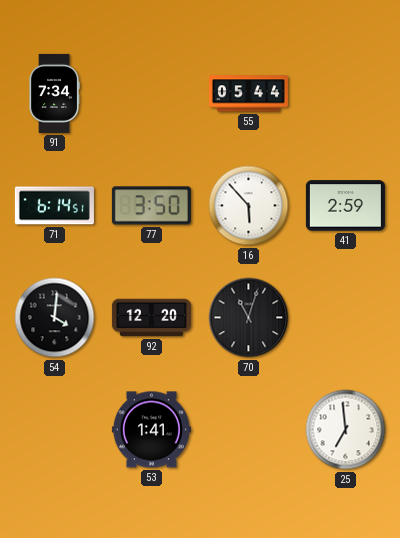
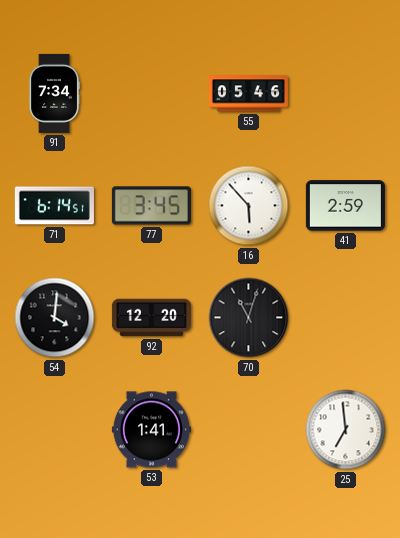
55: 05:44 -> 05:46 (248, 94)
77: 3:50 -> 3:45 (151, 206)
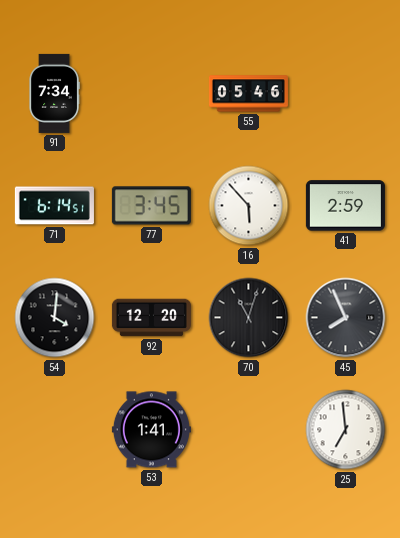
45: none -> 7:56 (346, 318)
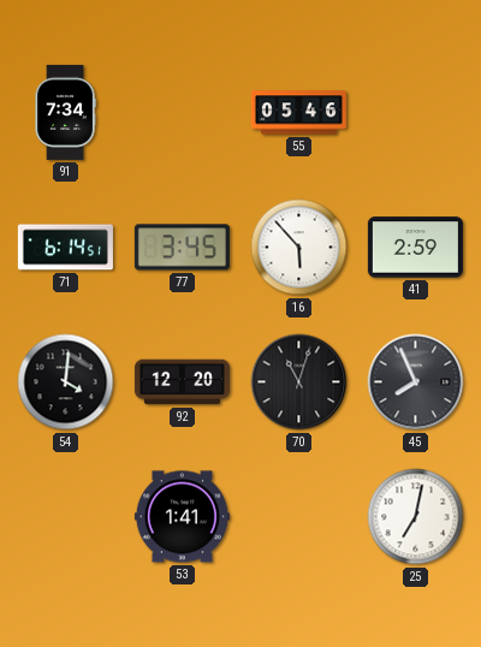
25: 6:59 -> 7:02 (416, 517)
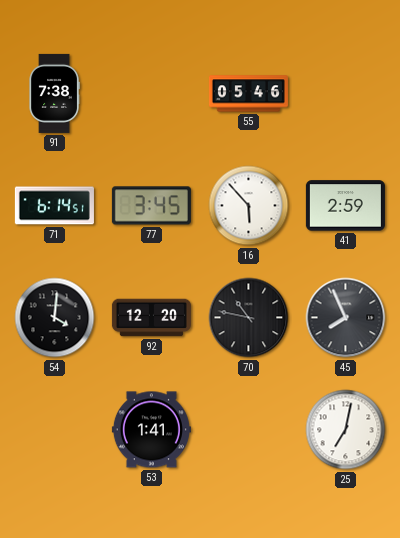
91: 7:34 -> 7:38 (54, 93)
70: 11:03 -> 10:47 (249, 318)
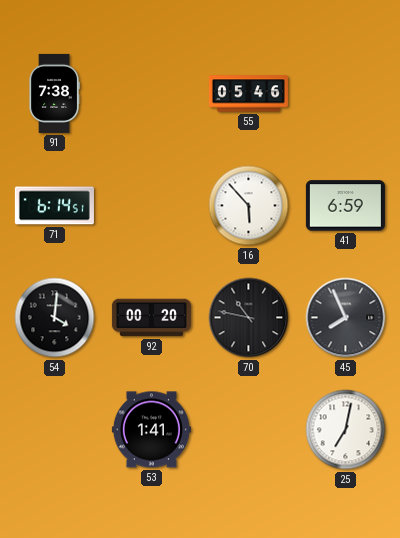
77: 3:45 -> none (151, 206)
41: 2:59 -> 6:59 (345, 206)
92: 12:20 -> 00:20 (151, 318)
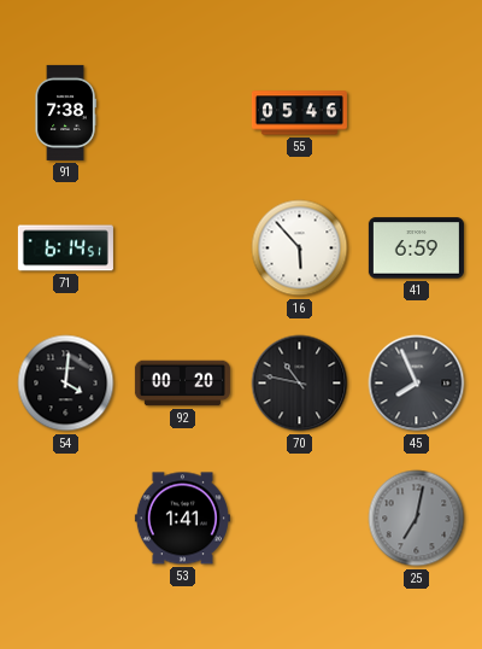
25 dial: white -> grey (417, 519)
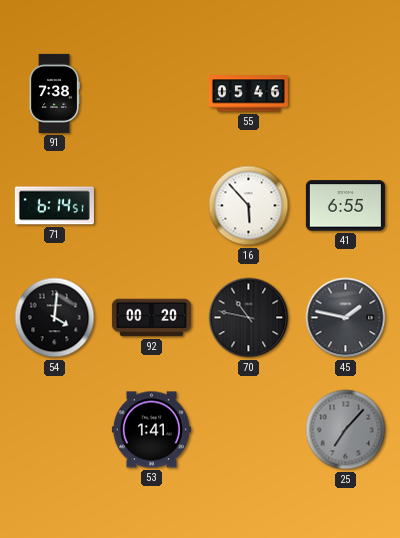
41: 6:59 -> 6:55 (345, 206)
45: 7:56 -> 1:47 (346, 318)
25: 7:02 -> 7:07 (346, 430)
